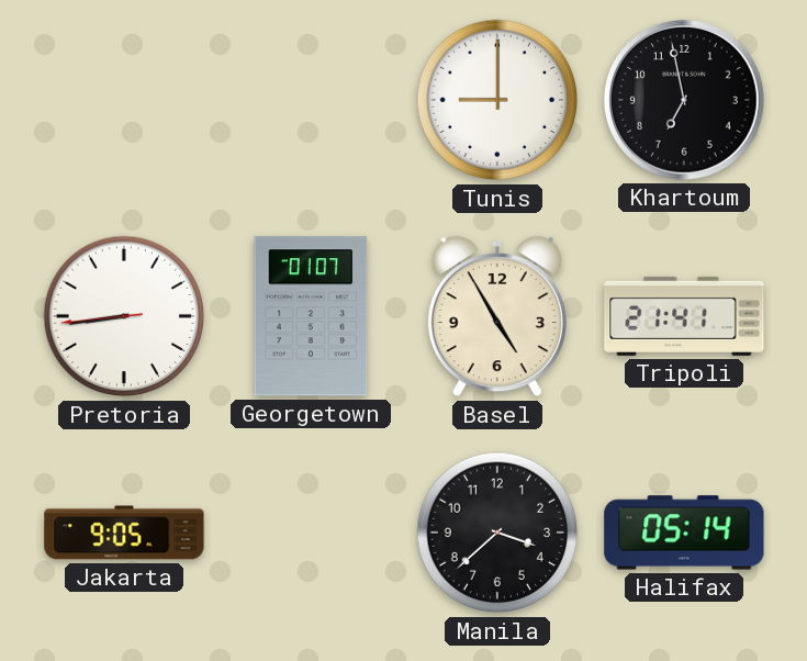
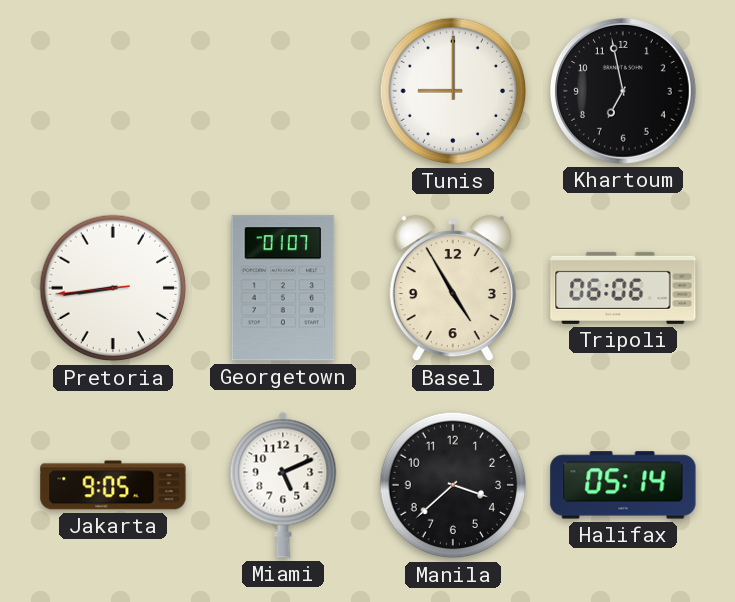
Tripoli: 21:41 -> 06:06 (623, 288)
Miami: none -> 5:11 (283, 485)
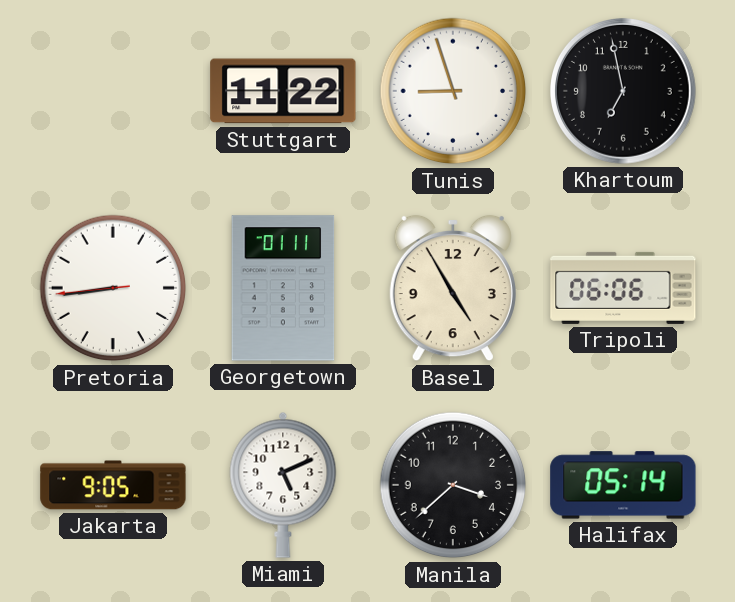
Stuttgart: none -> 11:22 (283, 91)
Tunis: 9:00 -> 8:57 (453, 91)
Georgetown: 01:07 -> 01:11 (283, 288)
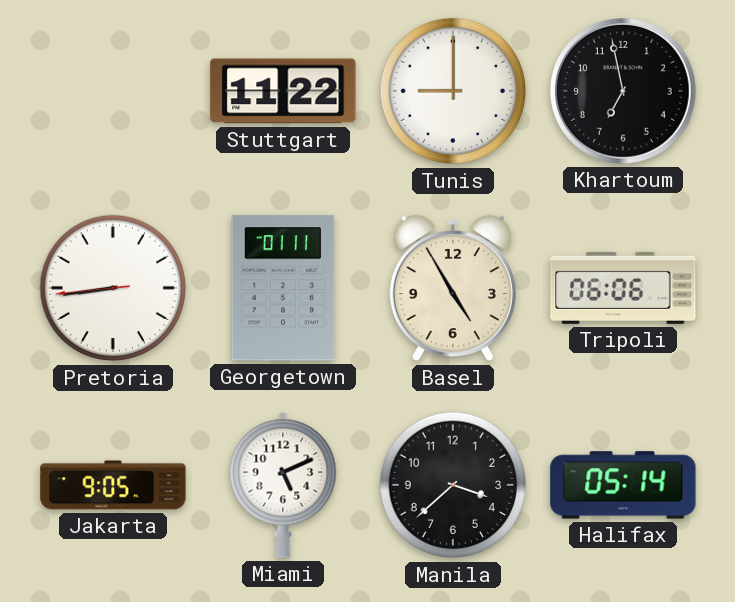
Tunis: 8:57 -> 9:00 (453, 91)
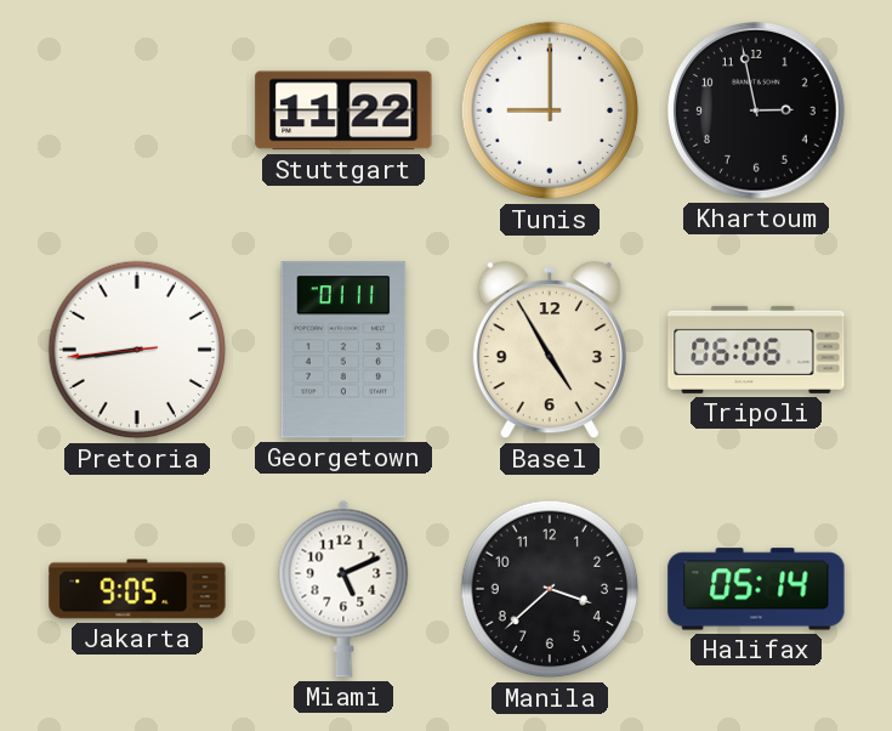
Khartoum: 6:58 -> 2:58 (757, 112)
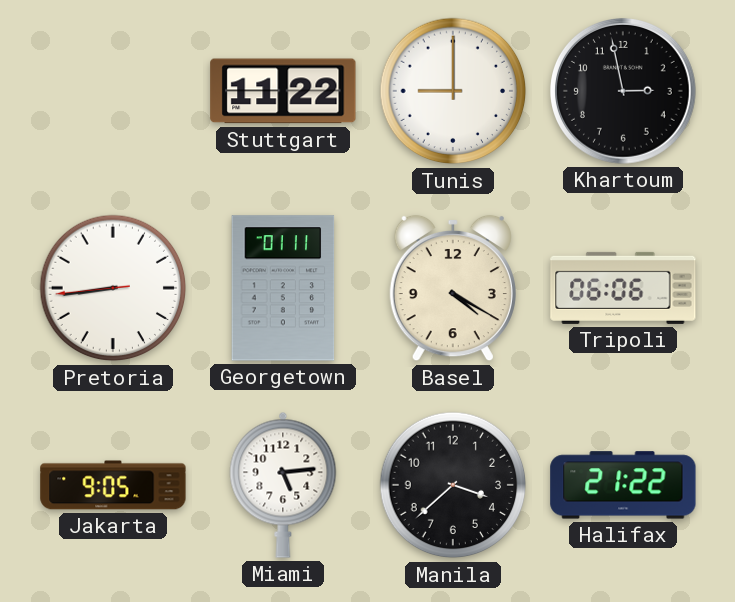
Basel: 4:55 -> 4:20 (453, 288)
Miami: 5:11 -> 5:14 (283, 485)
Halifax: 05:14 -> 21:22 (623, 485)
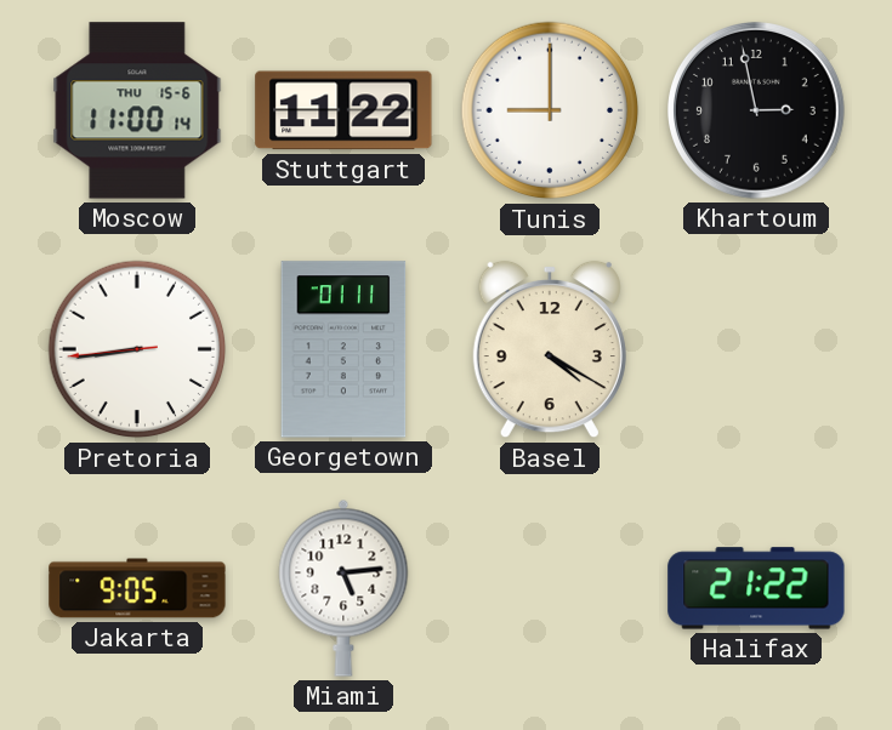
Moscow: none -> 11:00 (137, 110)
Tripoli: 06:06 -> none (623, 288)
Manila: 3:38 -> none (453, 485)
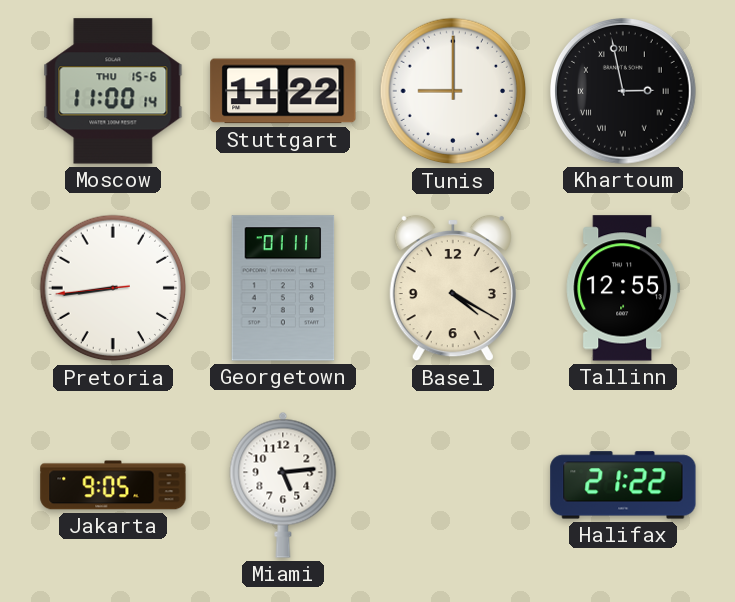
Khartoum numerals: Arabic -> Roman (624, 92)
Tallinn: none -> 12:55 (623, 288)
